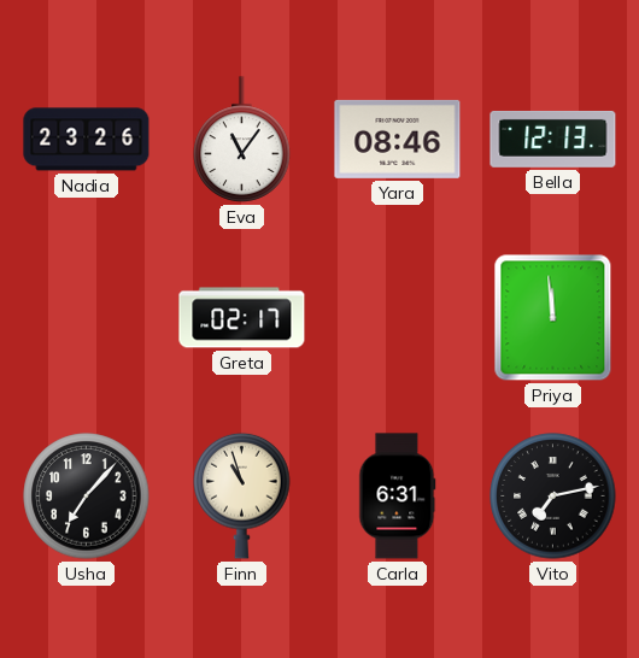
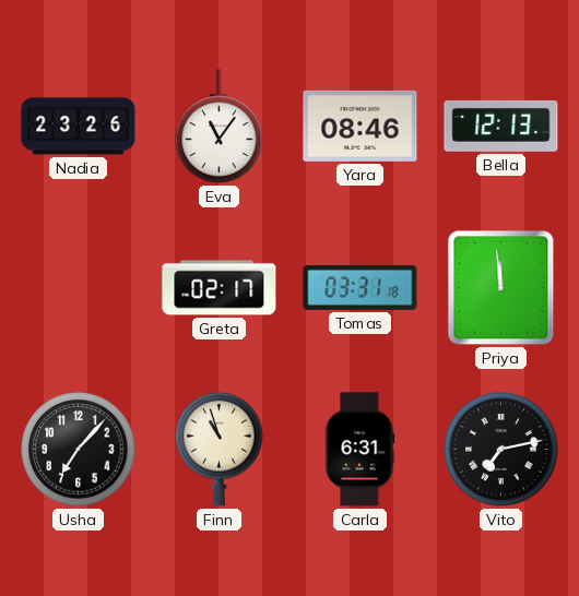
Tomas: none -> 03:31 (361, 287)
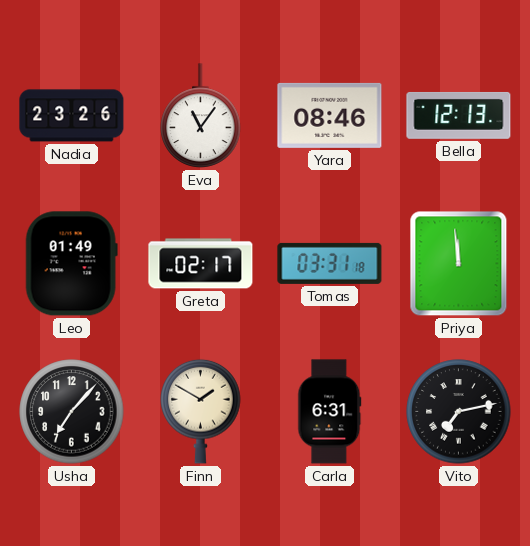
Leo: none -> 01:49 (71, 264)
Finn: 10:57 -> 1:50 (201, 411)
